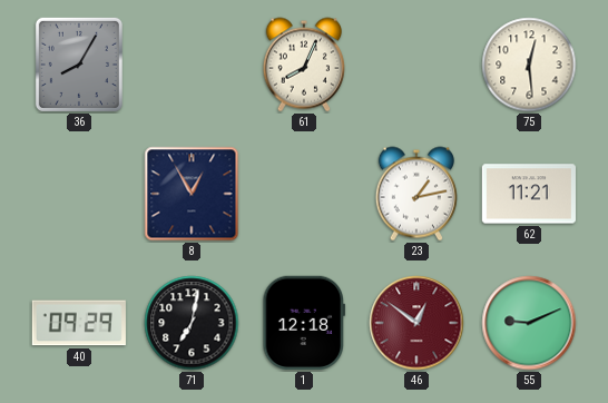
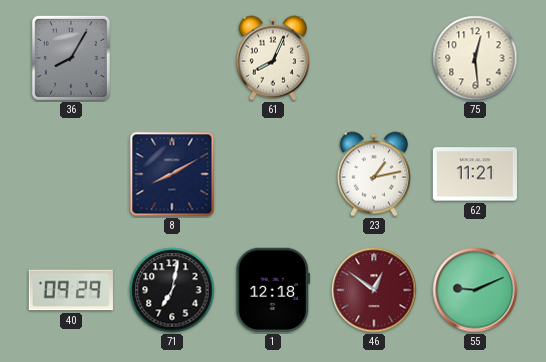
8: 12:55 -> 8:10 (172, 174)
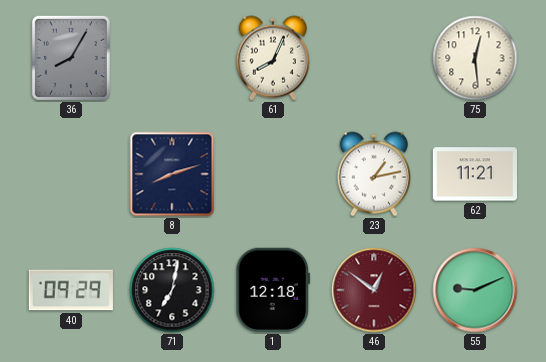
8: 8:10 -> 8:12 (172, 174)
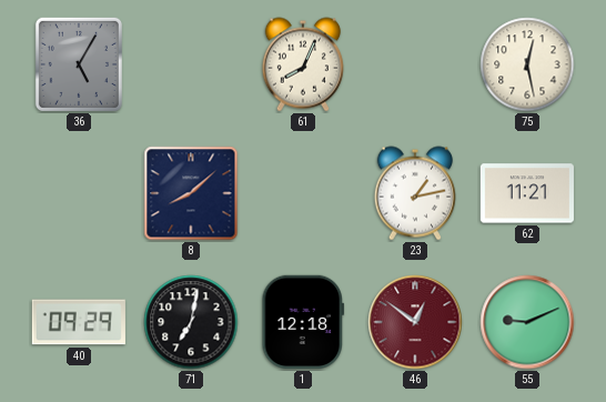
36: 8:05 -> 5:05 (79, 64)
75: 12:29 -> 12:28 (527, 64)
8: 8:12 -> 8:08 (191, 193)
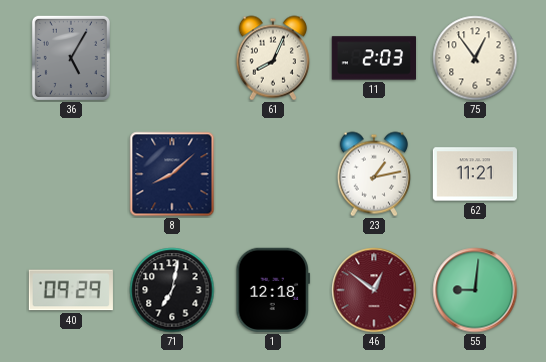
11: none -> 2:03 (373, 58)
75: 12:28 -> 12:54 (475, 58)
55: 9:11 -> 9:01 (475, 290)
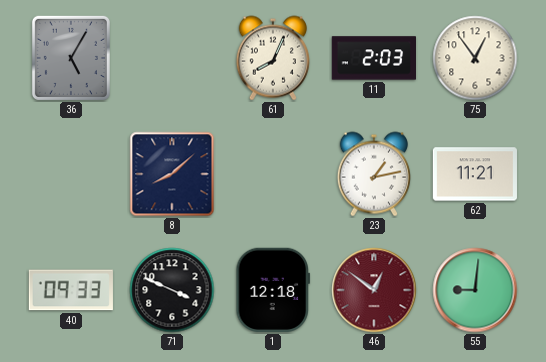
40: 09:29 -> 09:33 (71, 290)
71: 7:02 -> 3:49 (172, 290)
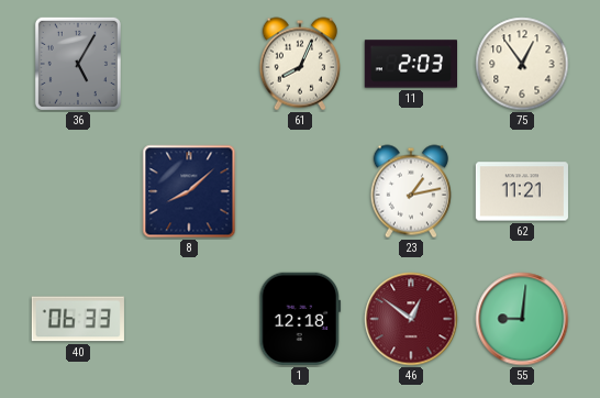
40: 09:33 -> 06:33 (78, 319)
71: 3:49 -> none (172, 290)
